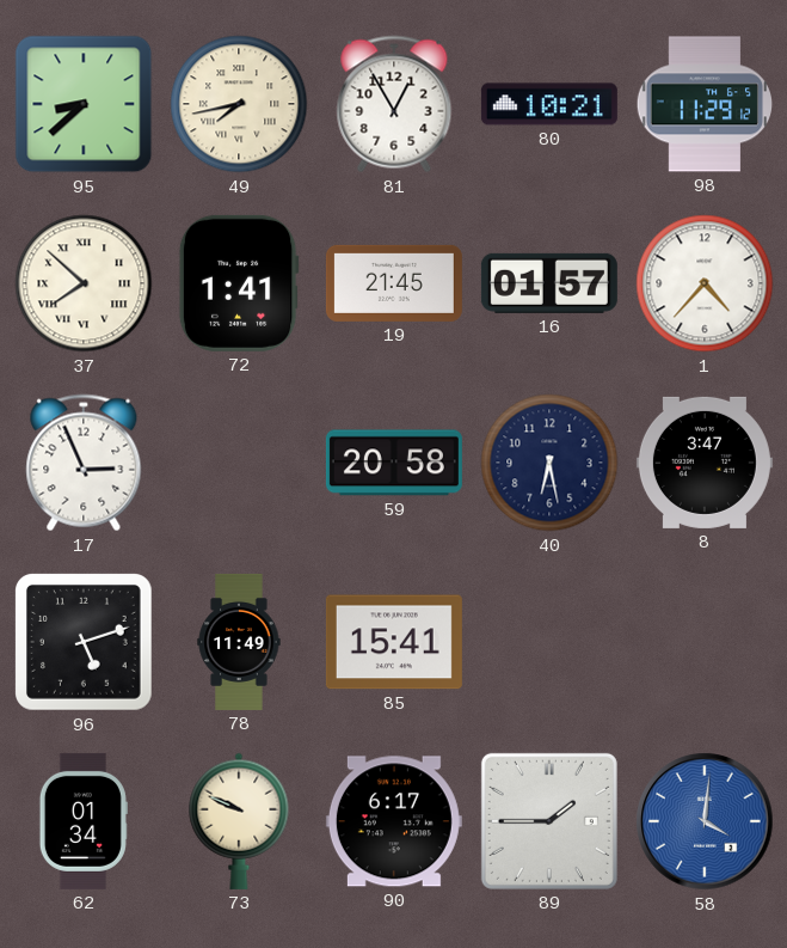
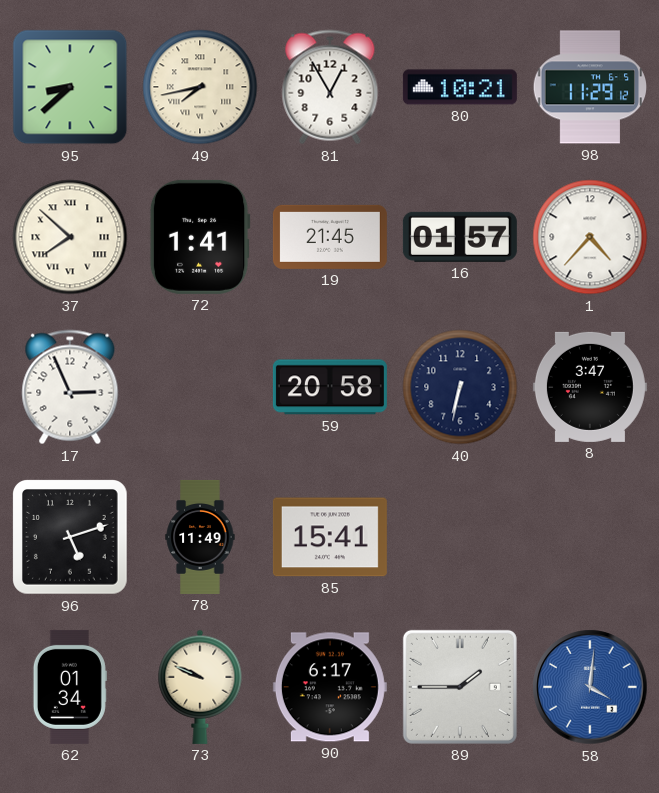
40: 6:28 -> 6:32 (460, 387)
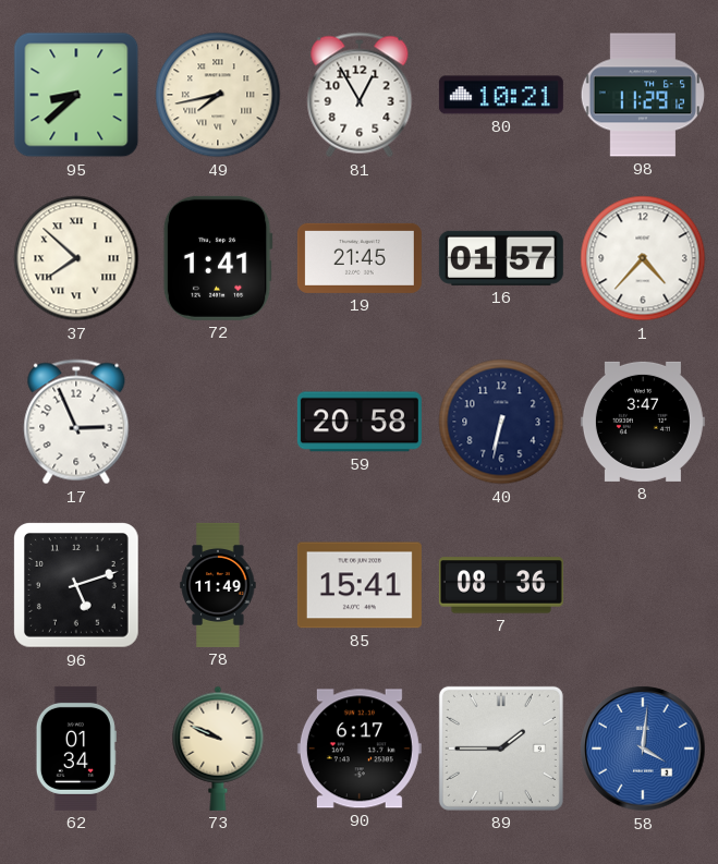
7: none -> 08:36 (501, 585)
